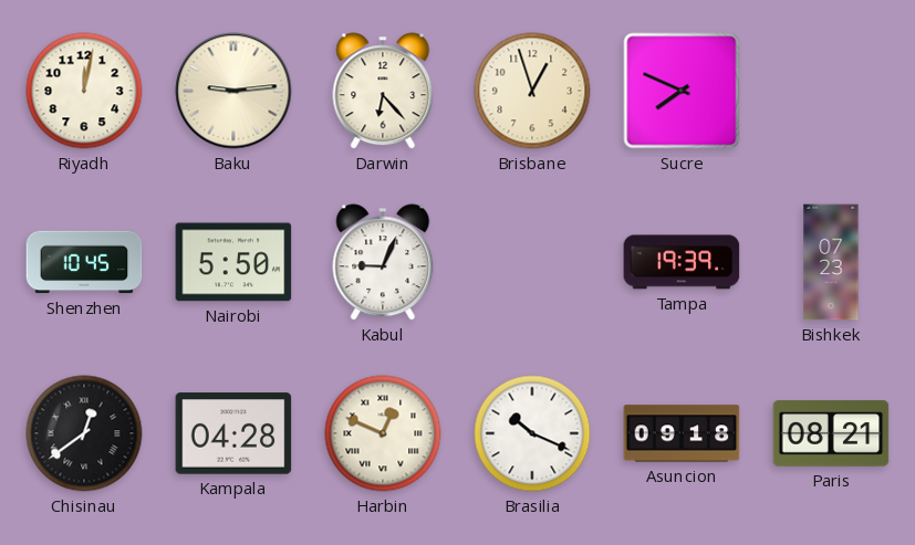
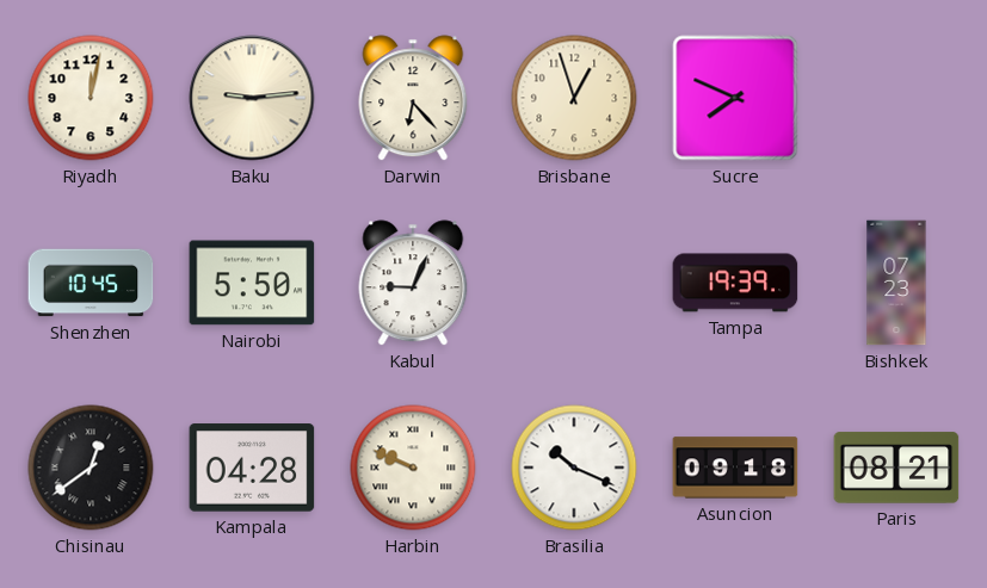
Harbin: 12:49 -> 9:49 (413, 468)
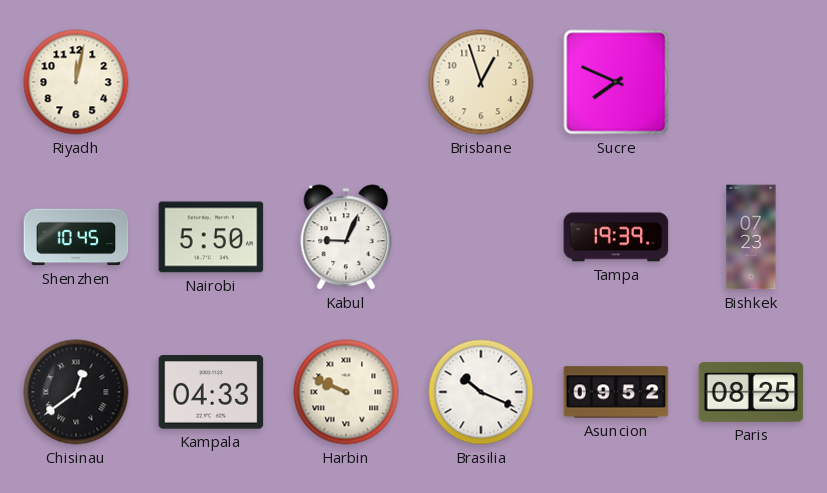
Baku: 9:14 -> none (252, 98)
Darwin: 6:23 -> none (413, 98)
Kampala: 04:28 -> 04:33 (211, 392)
Asuncion: 09:18 -> 09:52 (616, 392)
Paris: 08:21 -> 08:25 (751, 392)
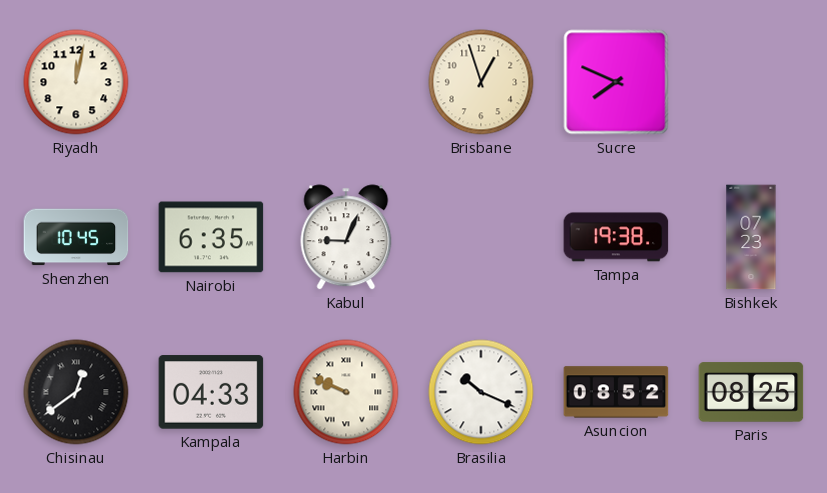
Nairobi: 5:50 -> 6:35 (211, 237)
Tampa: 19:39 -> 19:38 (616, 237)
Asuncion: 09:52 -> 08:52 (616, 392)
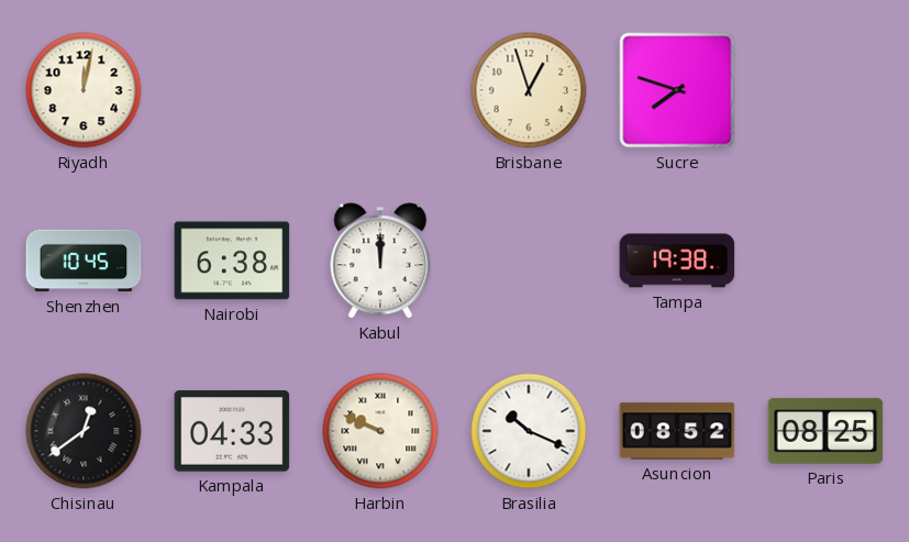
Sucre: 7:49 -> 7:48 (677, 90)
Nairobi: 6:35 -> 6:38 (232, 261)
Kabul: 9:04 -> 12:00 (380, 261)
Bishkek: 07:23 -> none (751, 237)
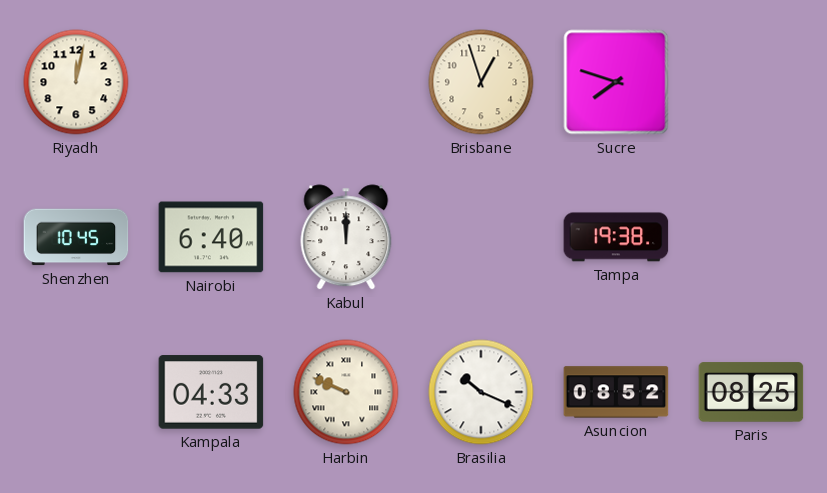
Nairobi: 6:38 -> 6:40 (211, 237)
Chisinau: 12:39 -> none (84, 431)
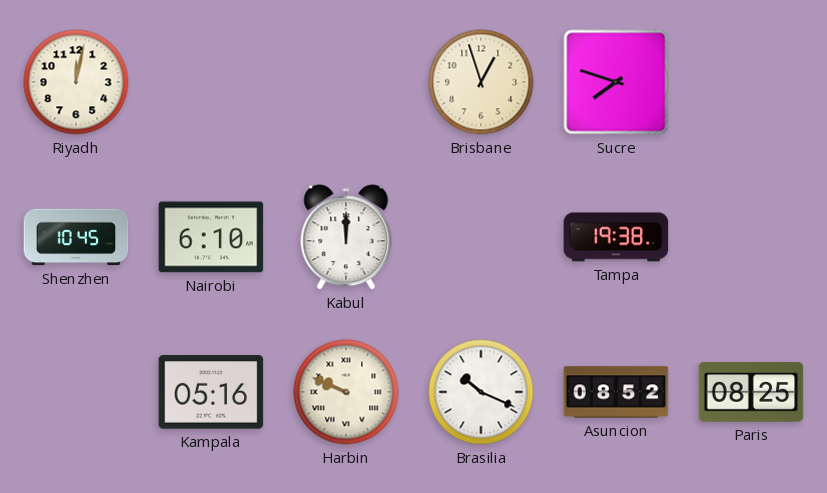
Nairobi: 6:40 -> 6:10 (211, 237)
Kampala: 04:33 -> 05:16 (211, 392)
